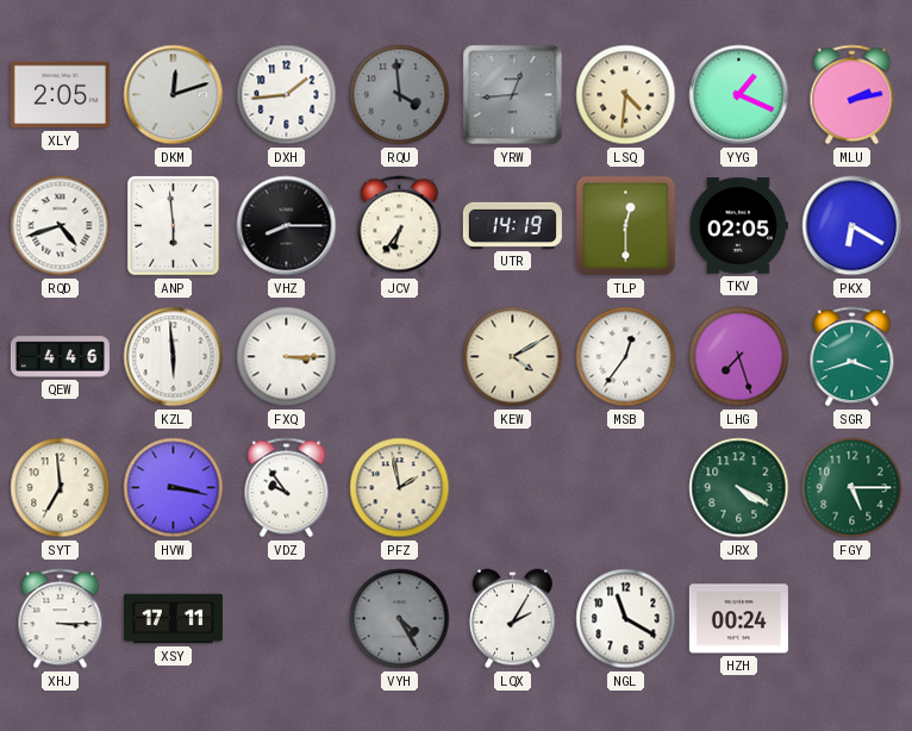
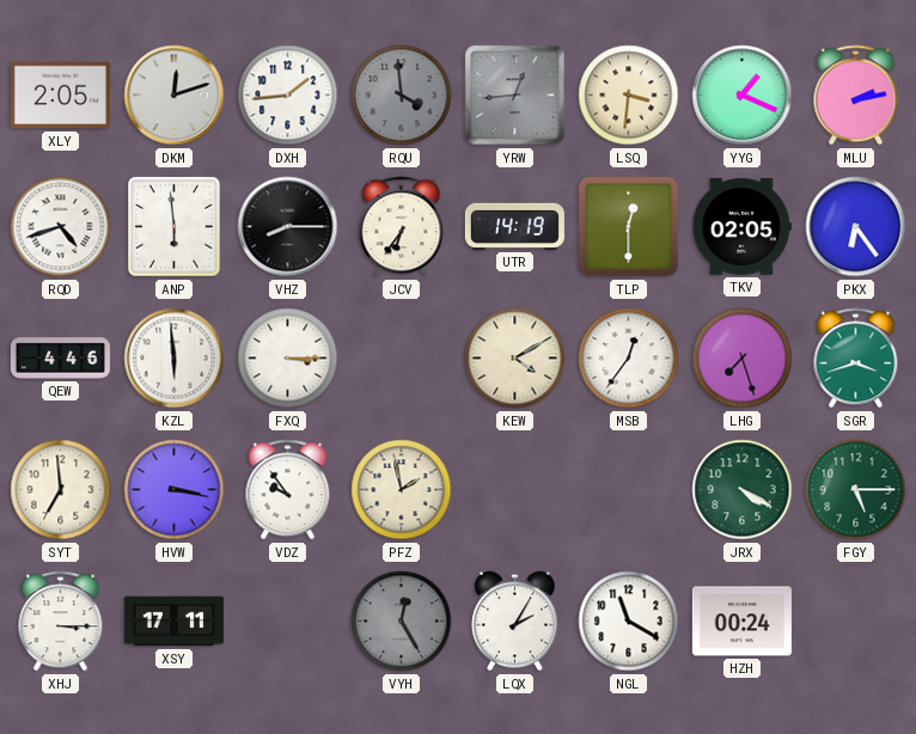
LSQ: 4:31 -> 3:31 (629, 96)
PKX: 6:20 -> 6:24 (856, 227)
VYH: 4:25 -> 12:25 (402, 622)
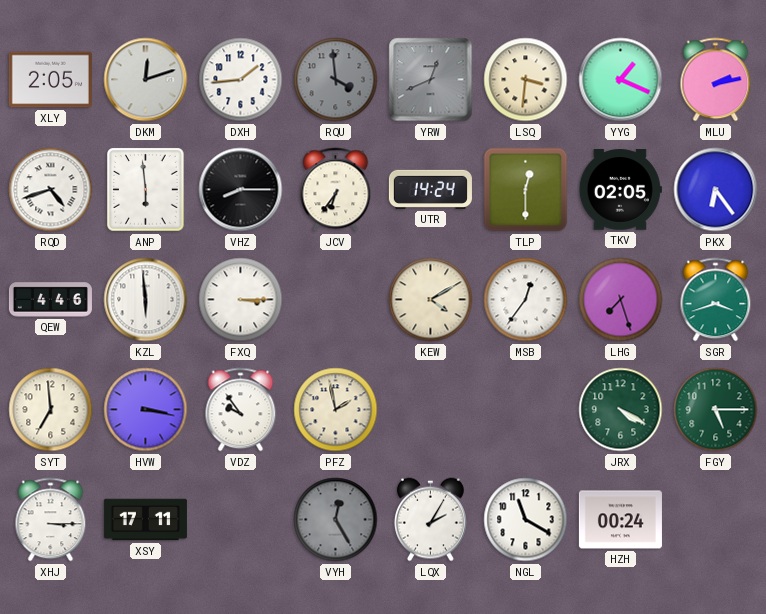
YRW: 12:44 -> 12:41 (431, 80)
UTR: 14:19 -> 14:24 (430, 189)
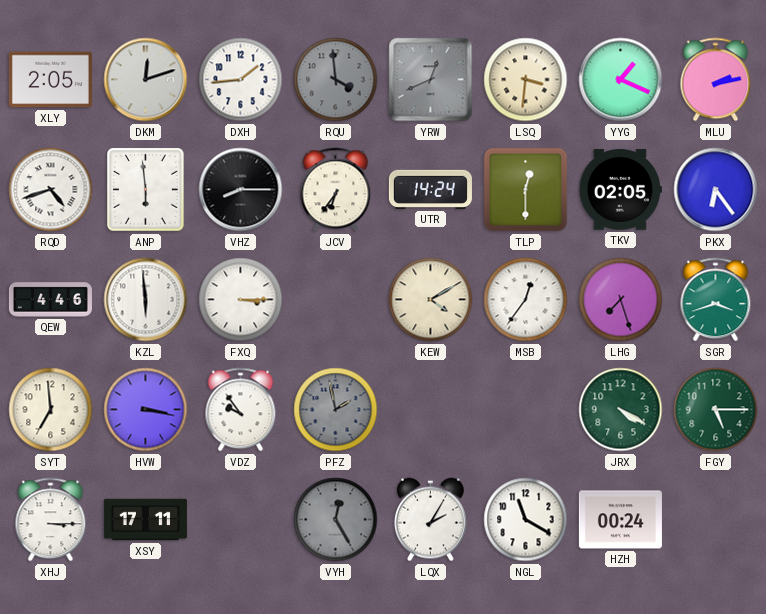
PFZ dial: cream -> grey (336, 410)
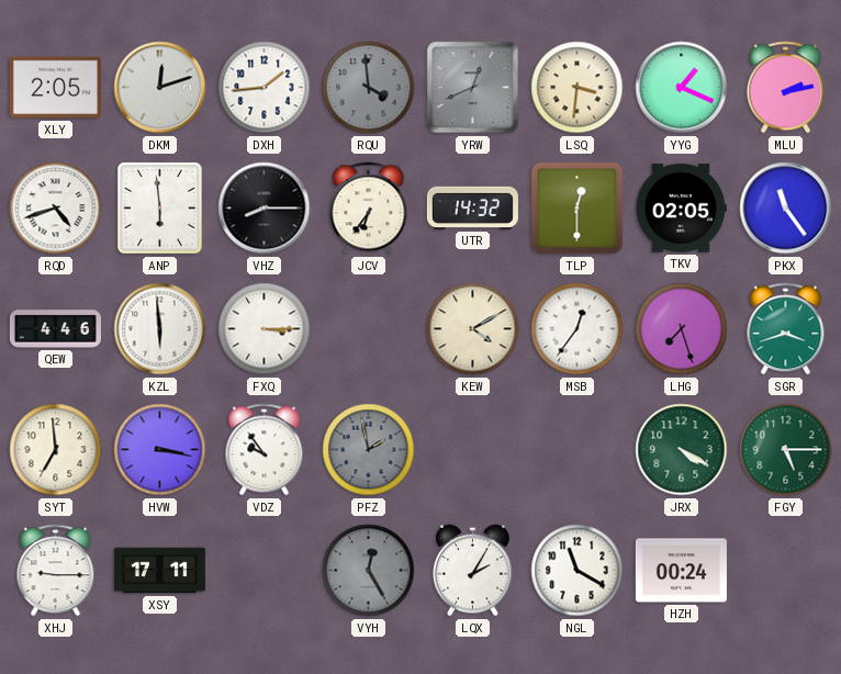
UTR: 14:24 -> 14:32 (472, 207)
PKX: 6:24 -> 11:24 (786, 209)
XHJ: 3:15 -> 9:15 (56, 571)
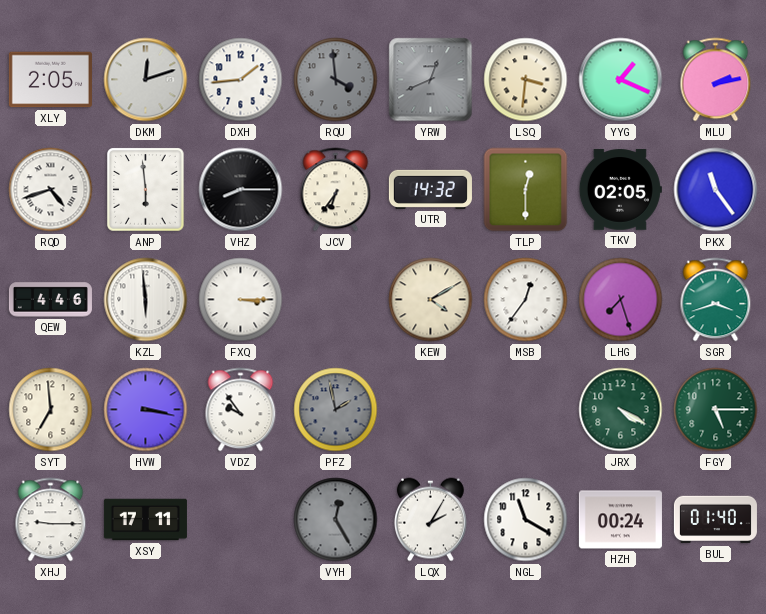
BUL: none -> 01:40 (715, 520)
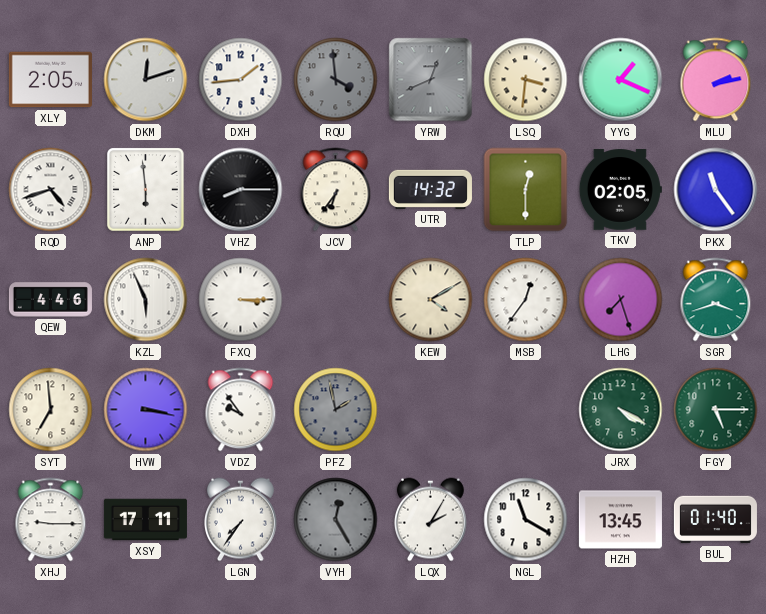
KZL: 5:59 -> 5:56 (146, 300)
LGN: none -> 7:36 (240, 520)
HZH: 00:24 -> 13:45 (620, 520)
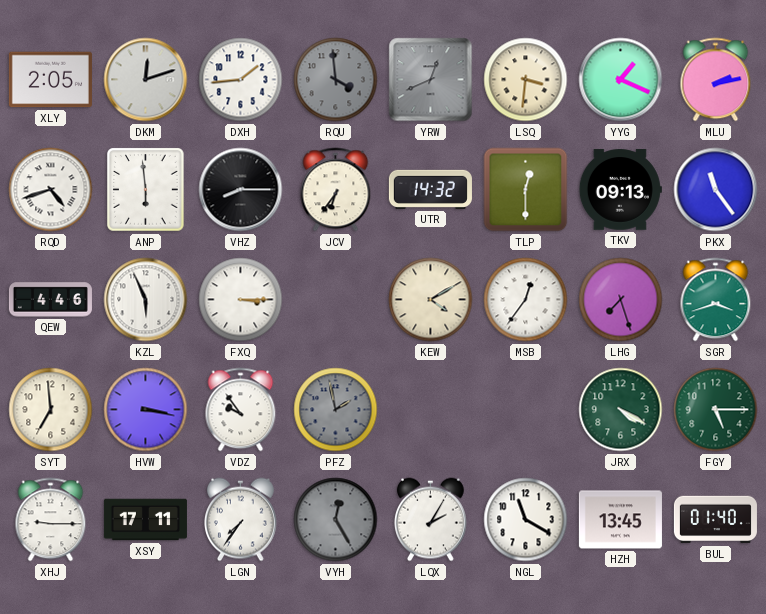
TKV: 02:05 -> 09:13 (620, 190)
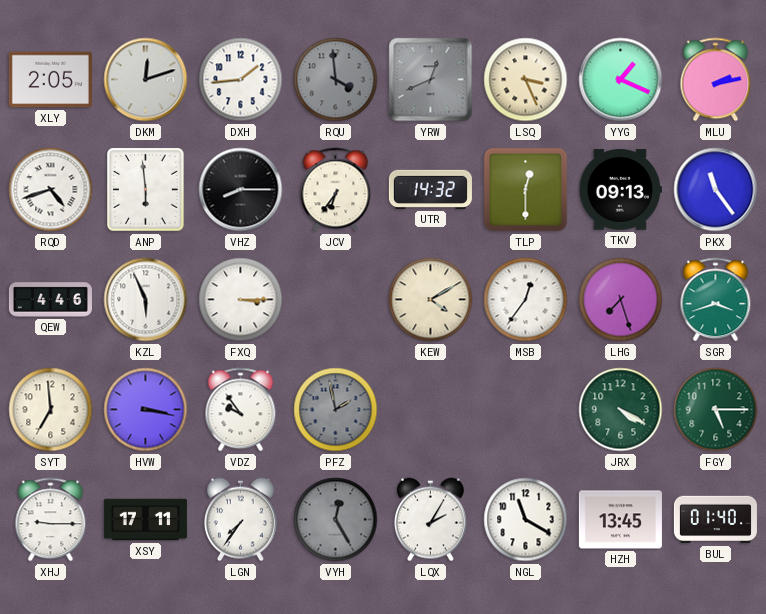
LSQ: 3:31 -> 3:26 (526, 80)
